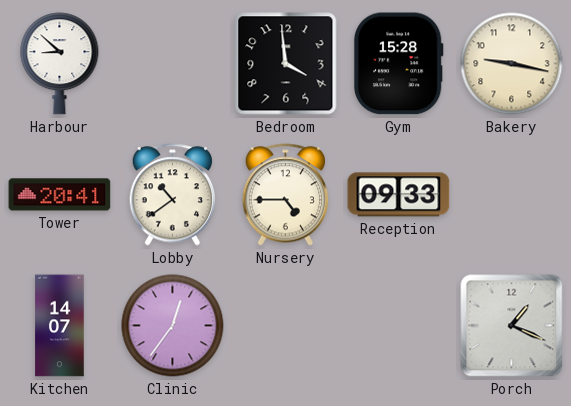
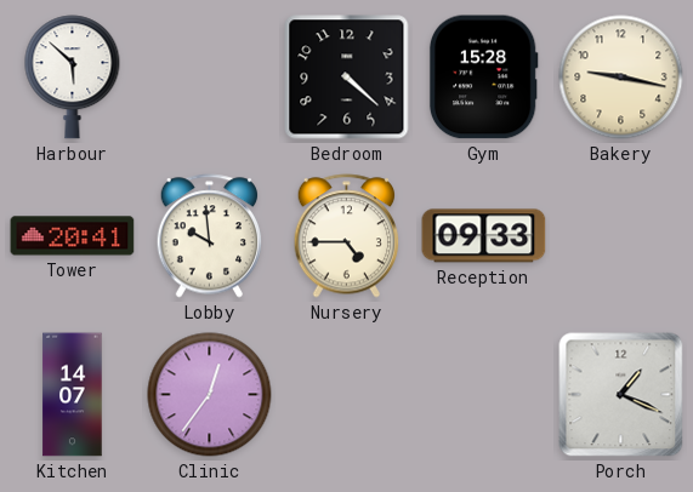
Harbour: 8:52 -> 5:52 (73, 78)
Bedroom: 3:59 -> 4:22 (347, 78)
Lobby: 10:39 -> 9:59 (210, 236)
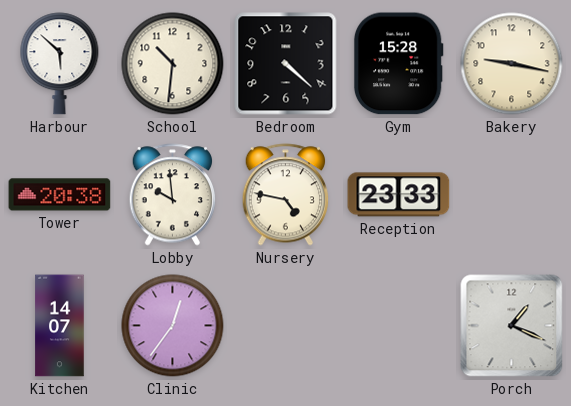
School: none -> 10:31 (173, 64)
Tower: 20:41 -> 20:38 (60, 195)
Nursery: 4:45 -> 4:47 (286, 195)
Reception: 09:33 -> 23:33 (399, 195)
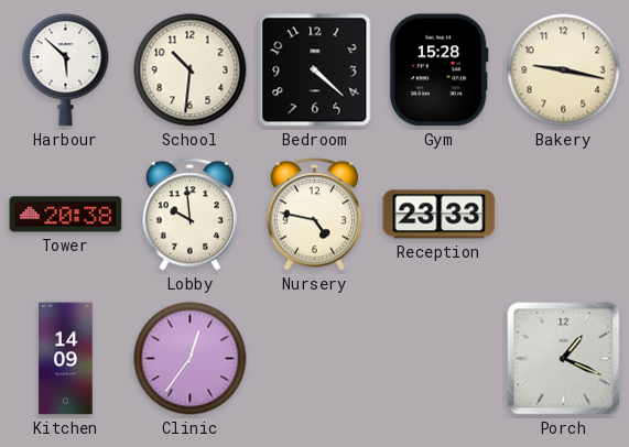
Kitchen: 14:07 -> 14:09 (66, 359)
